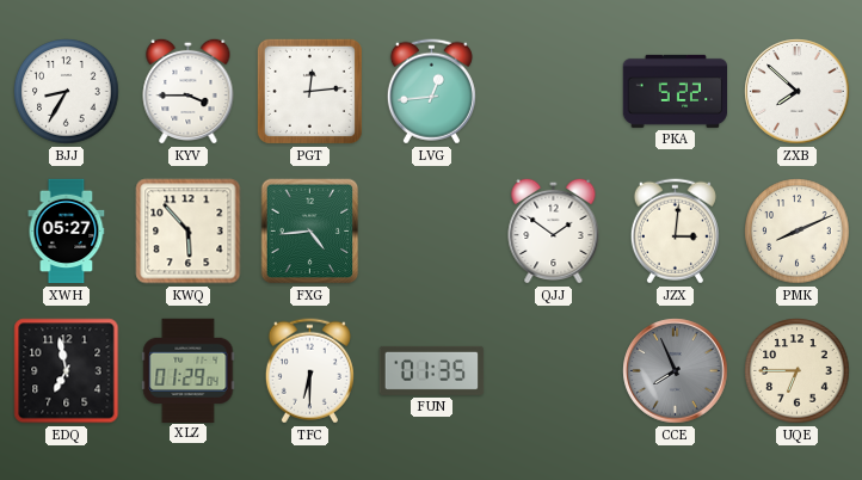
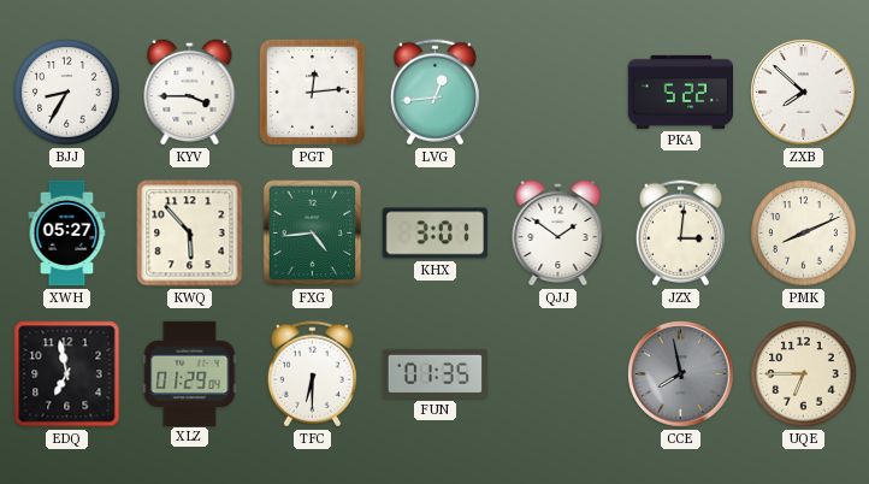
KHX: none -> 3:01 (436, 234)
CCE: 7:56 -> 7:58 (681, 374)
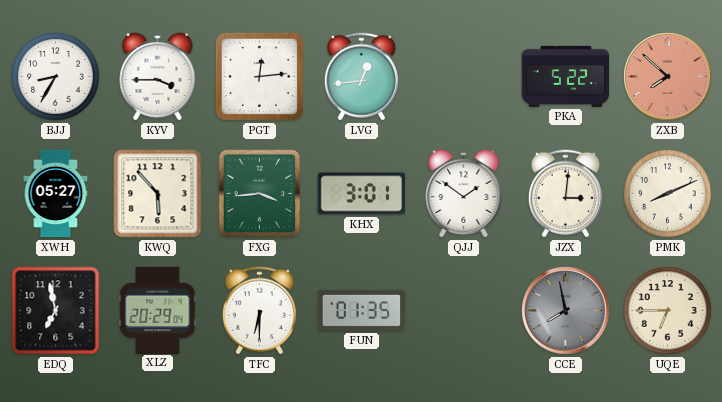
ZXB dial: white -> salmon (668, 77)
FXG: 4:44 -> 3:44 (260, 194)
XLZ: 01:29 -> 20:29 (158, 310)
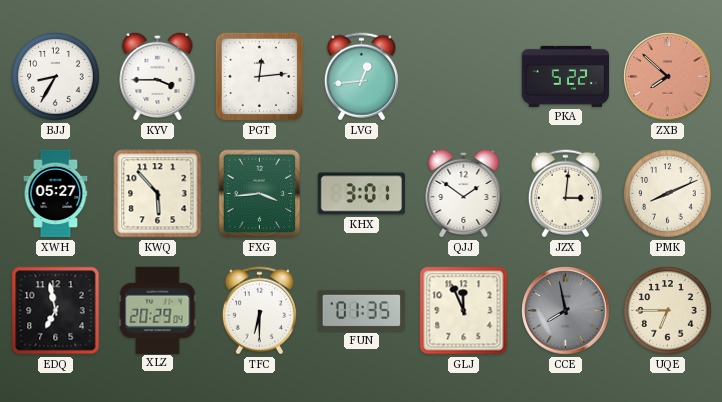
GLJ: none -> 11:56 (464, 311)
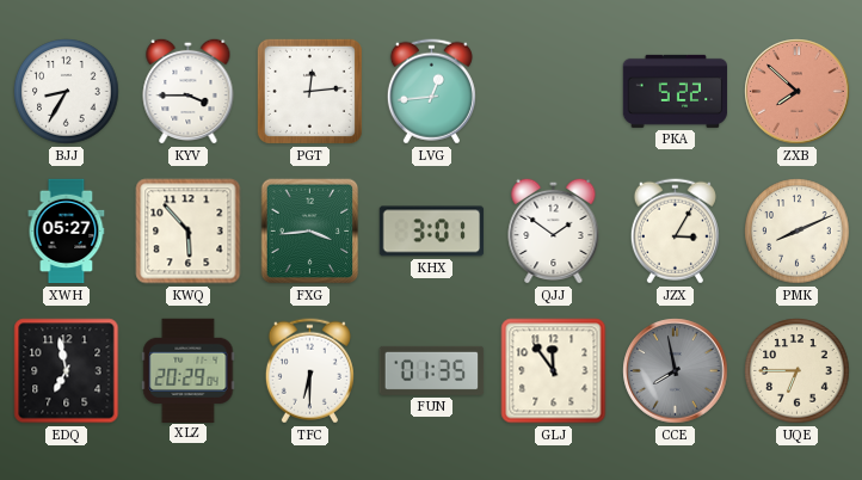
JZX: 3:01 -> 3:05 (675, 232)
GLJ: 11:56 -> 11:54 (554, 371)
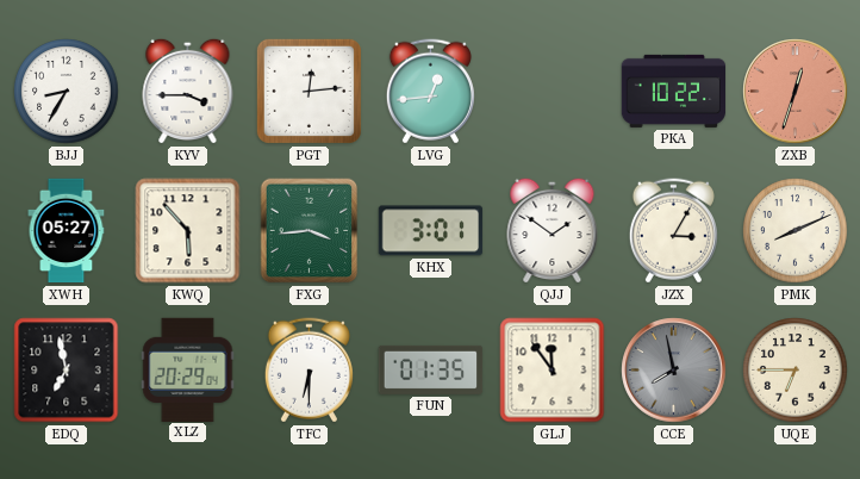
PKA: 5:22 -> 10:22 (674, 91)
ZXB: 7:52 -> 12:33 (796, 92)
